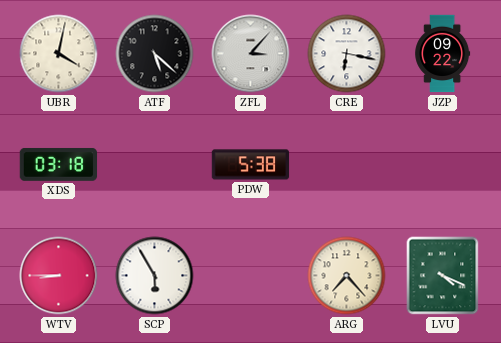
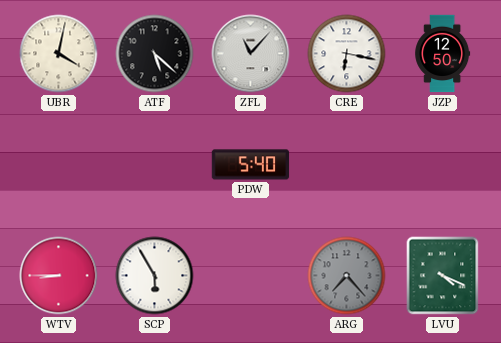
ZFL: 3:07 -> 11:07 (251, 54)
JZP: 09:22 -> 12:50 (443, 54)
XDS: 03:18 -> none (59, 164)
PDW: 5:38 -> 5:40 (251, 165)
ARG dial: cream -> grey (347, 276)
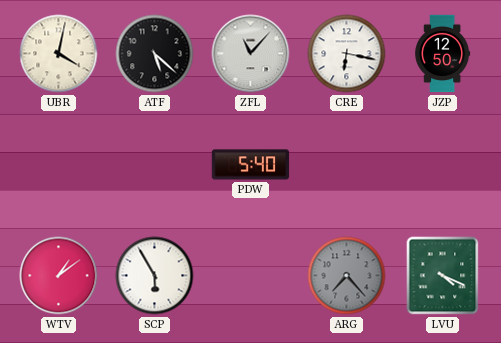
WTV: 8:45 -> 1:09 (59, 276)
